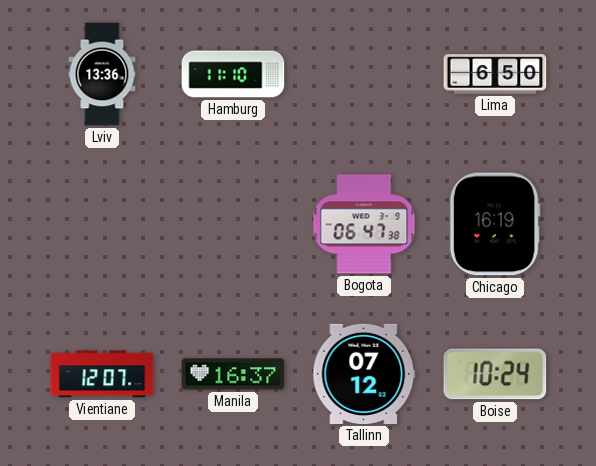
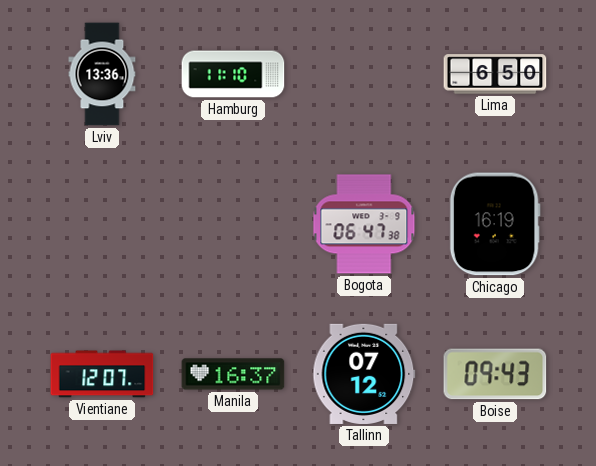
Boise: 10:24 -> 09:43 (495, 374)
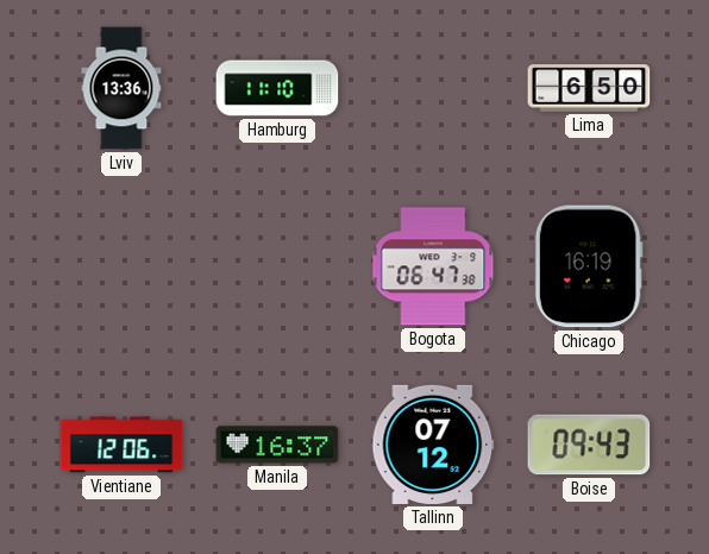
Vientiane: 12:07 -> 12:06 (121, 445)
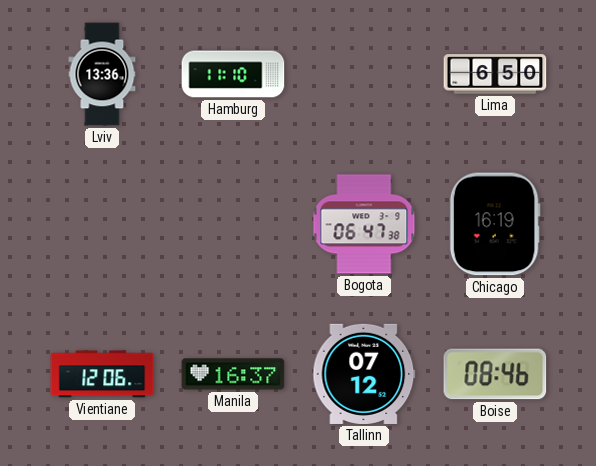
Boise: 09:43 -> 08:46 (495, 374)
